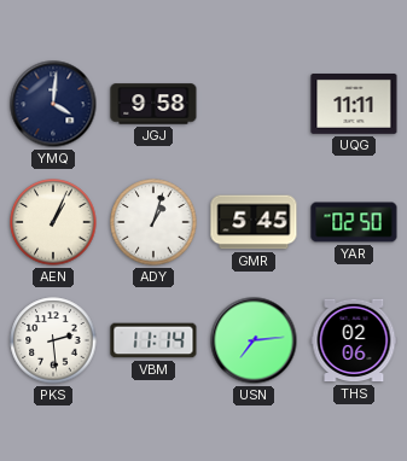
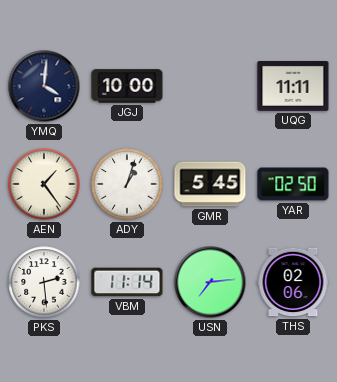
JGJ: 9:58 -> 10:00 (127, 86)
AEN: 1:04 -> 1:24 (44, 184)
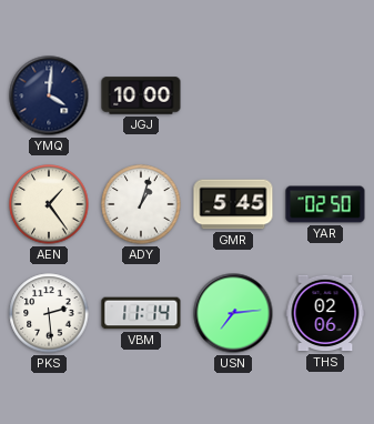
UQG: 11:11 -> none (293, 87)
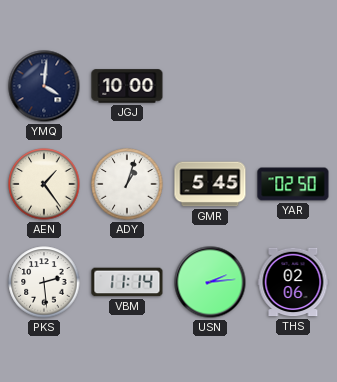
USN: 7:14 -> 2:14 (210, 282)
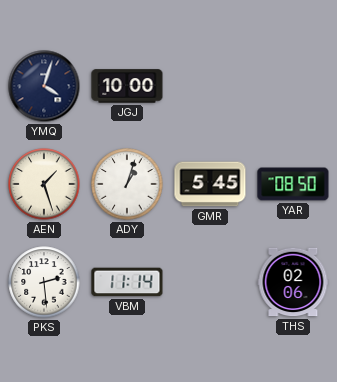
YMQ: 4:01 -> 4:03 (44, 86)
AEN: 1:24 -> 1:27 (44, 184)
YAR: 02:50 -> 08:50 (293, 184)
USN: 2:14 -> none (210, 282)
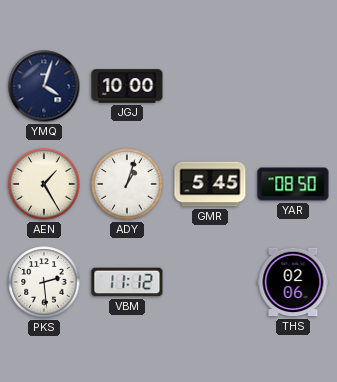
AEN: 1:27 -> 1:25 (44, 184)
VBM: 11:14 -> 11:12 (127, 282)
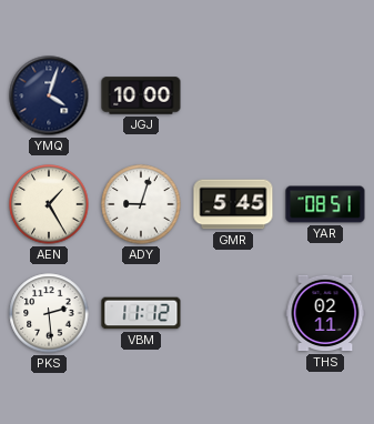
ADY: 1:03 -> 9:03 (141, 204)
YAR: 08:50 -> 08:51 (325, 204)
THS: 02:06 -> 02:11 (325, 313)
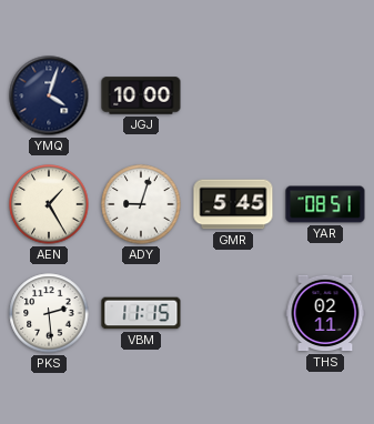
VBM: 11:12 -> 11:15 (141, 313)
